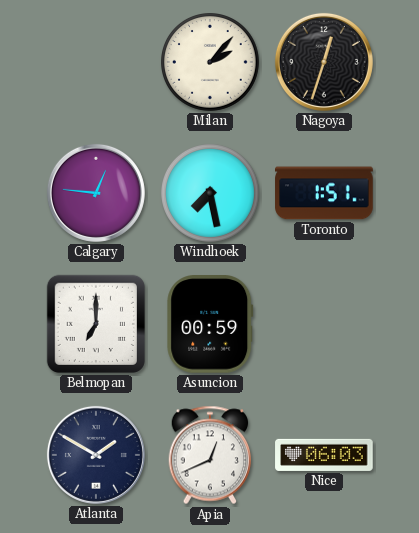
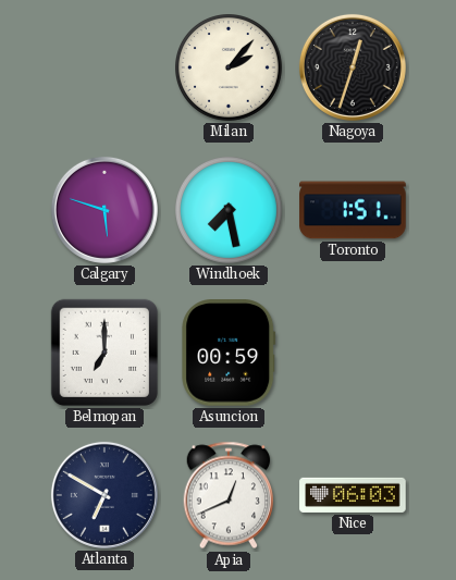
Calgary: 12:46 -> 5:48 (104, 210)
Atlanta: 1:50 -> 6:50 (104, 495)
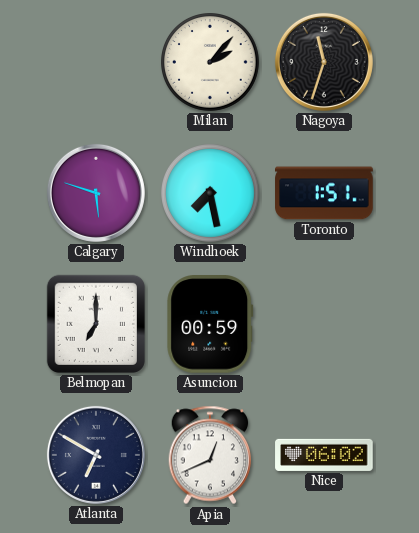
Nagoya: 12:33 -> 11:33 (324, 62)
Nice: 06:03 -> 06:02 (324, 455)
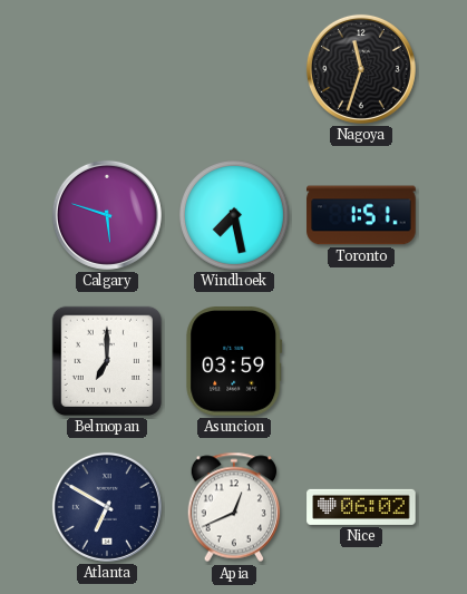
Milan: 2:07 -> none (211, 63)
Asuncion: 00:59 -> 03:59 (234, 362)
